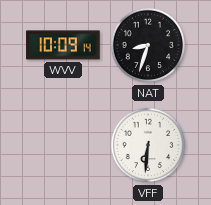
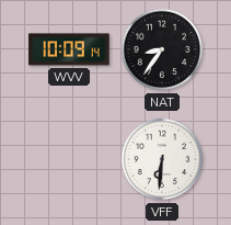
NAT: 8:33 -> 8:36 (162, 49)
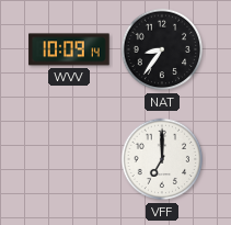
VFF: 6:31 -> 7:00 (162, 159)
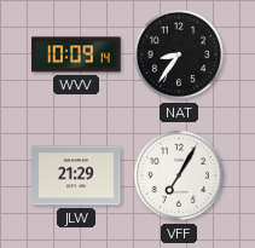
JLW: none -> 21:29 (76, 175)
VFF: 7:00 -> 7:05 (179, 175)
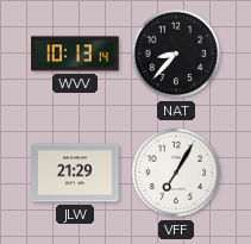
WVV: 10:09 -> 10:13 (75, 54)
NAT: 8:36 -> 8:37 (176, 54)
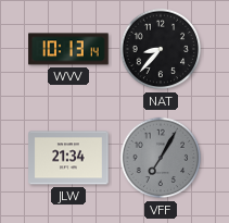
JLW: 21:29 -> 21:34 (68, 158)
VFF dial: white -> grey (161, 158)
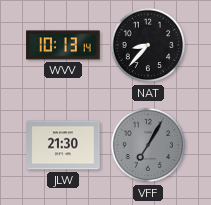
JLW: 21:34 -> 21:30 (63, 145)
